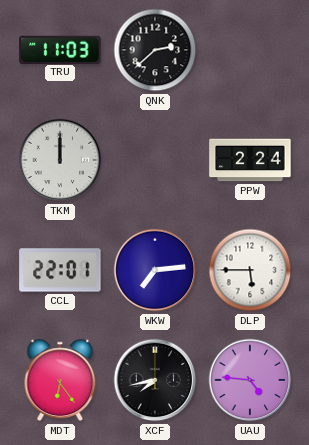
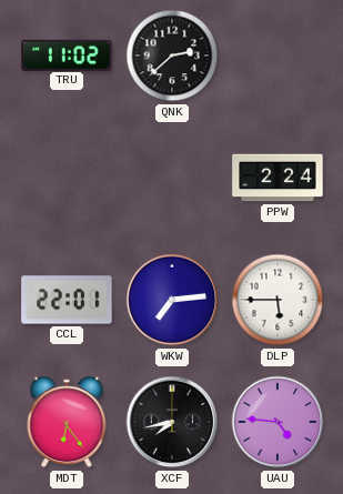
TRU: 11:03 -> 11:02 (67, 54)
TKM: 12:00 -> none (60, 160)
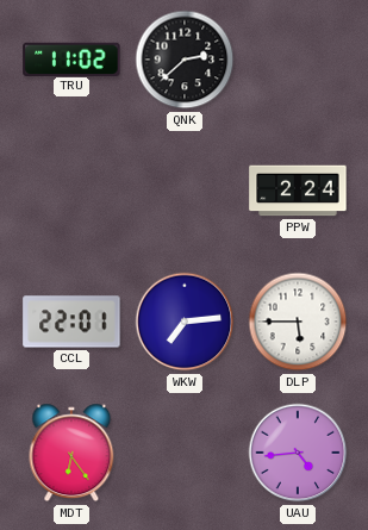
XCF: 7:43 -> none (172, 422)
UAU: 4:46 -> 4:44 (298, 453)
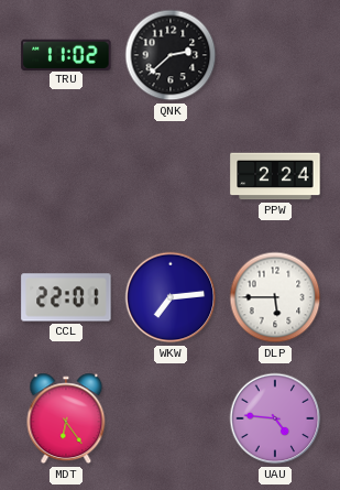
UAU: 4:44 -> 4:46 (275, 418)
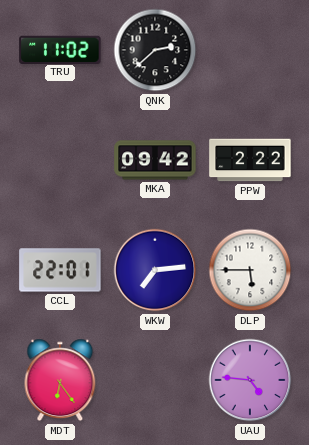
MKA: none -> 09:42 (155, 160)
PPW: 2:24 -> 2:22 (250, 160)
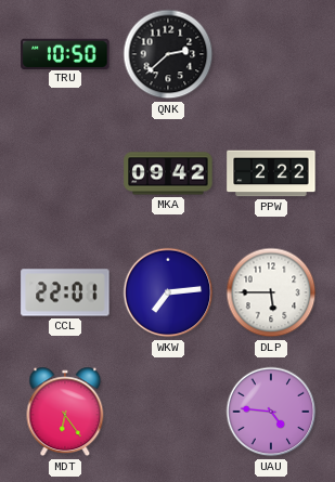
TRU: 11:02 -> 10:50 (65, 53)
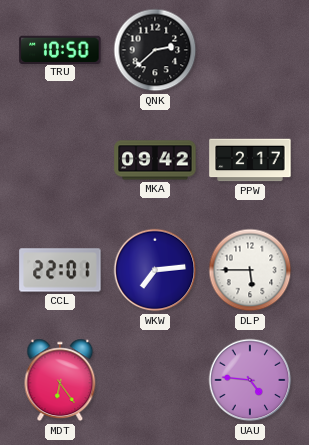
PPW: 2:22 -> 2:17 (250, 160)
